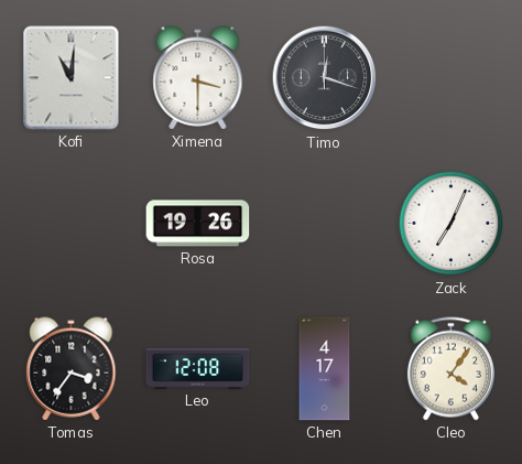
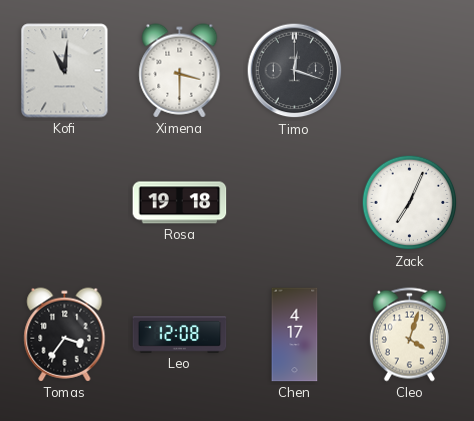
Rosa: 19:26 -> 19:18 (180, 203)
Cleo: 4:06 -> 4:03 (409, 335)
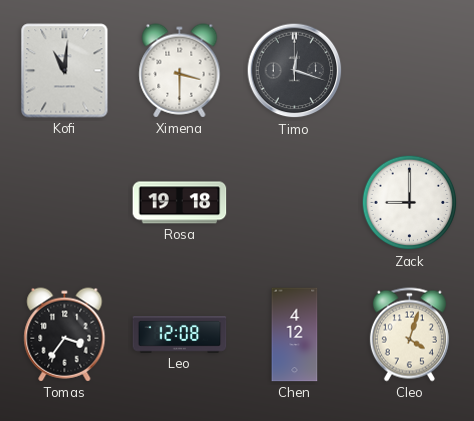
Zack: 7:04 -> 9:00 (410, 203)
Chen: 4:17 -> 4:12 (295, 335)
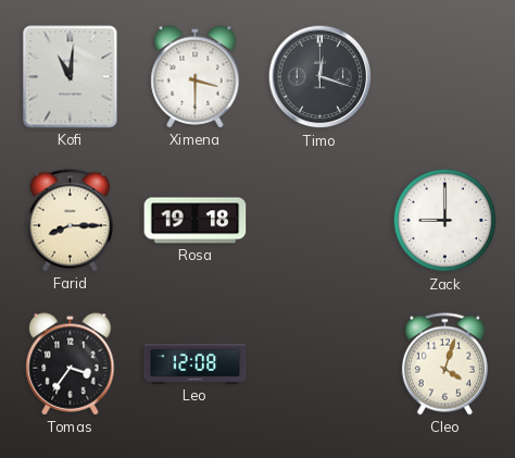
Farid: none -> 8:15 (70, 221)
Chen: 4:12 -> none (295, 335)
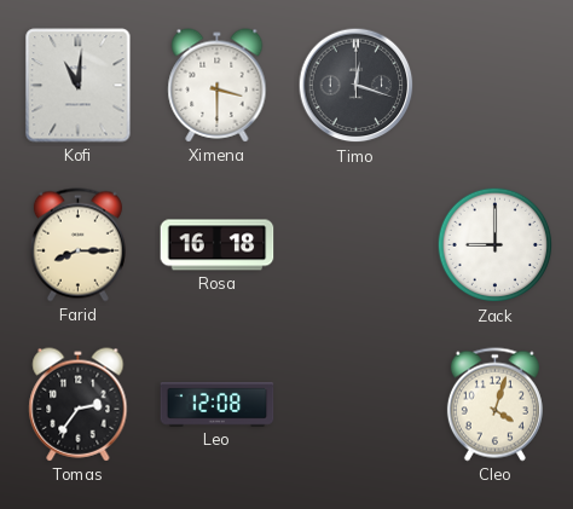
Rosa: 19:18 -> 16:18 (218, 245)
Tomas: 3:36 -> 2:36 (79, 405)
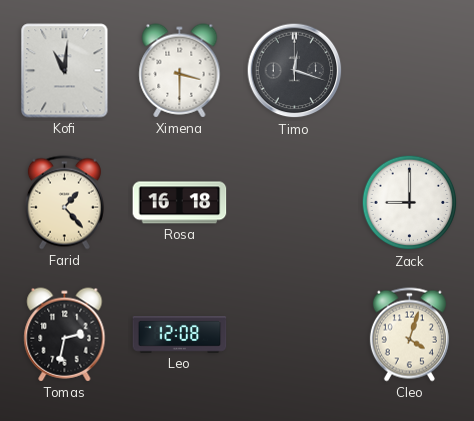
Farid: 8:15 -> 1:23 (64, 203)
Tomas: 2:36 -> 2:32 (65, 335)
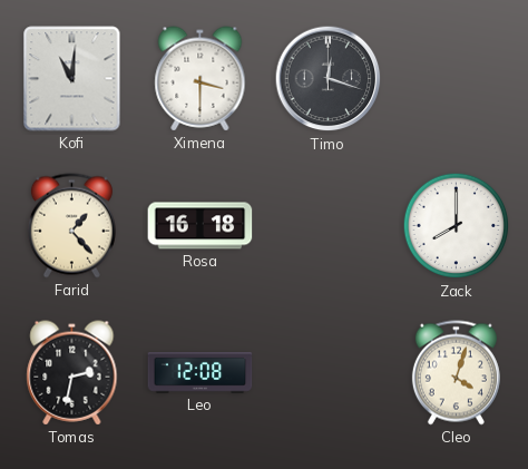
Zack: 9:00 -> 8:00 (457, 226)
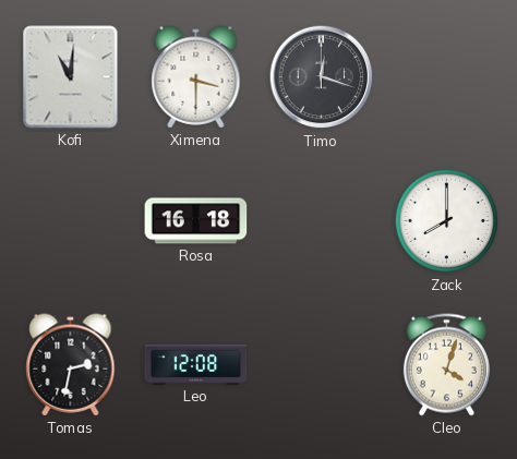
Farid: 1:23 -> none (71, 226)
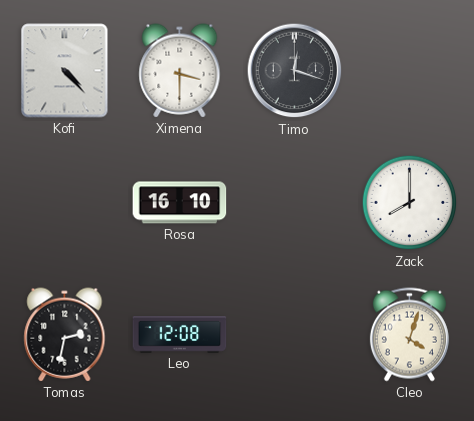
Kofi: 11:01 -> 4:23 (65, 71)
Rosa: 16:18 -> 16:10 (180, 203)
